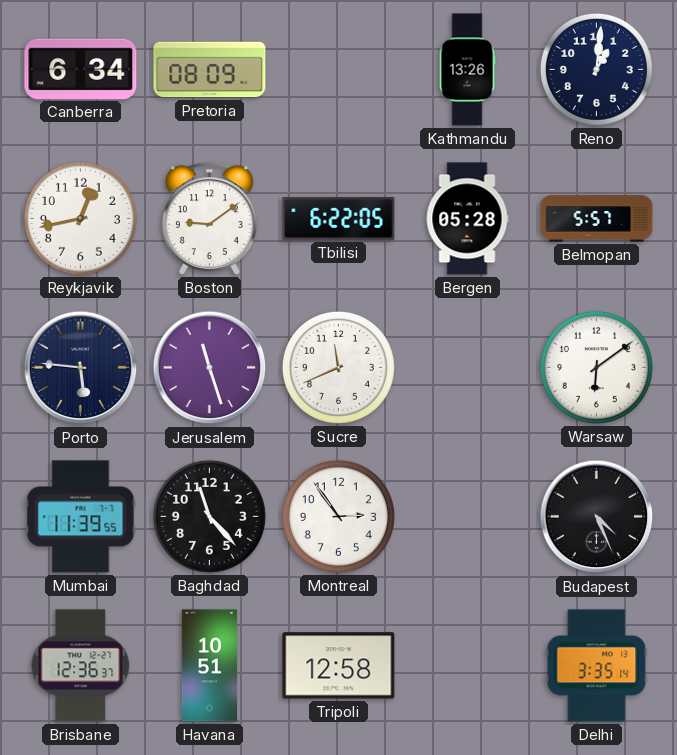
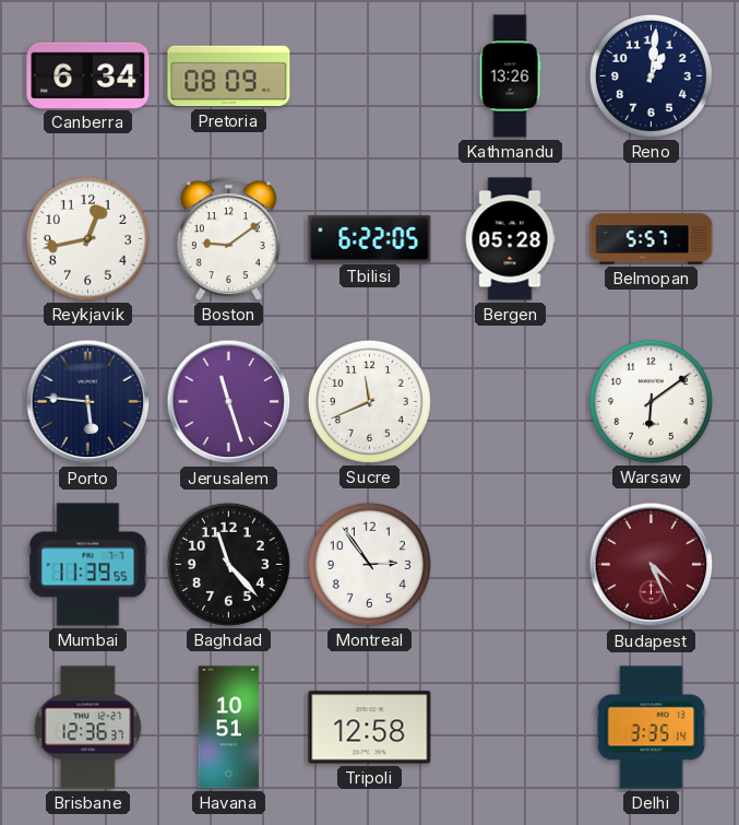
Budapest dial: black -> burgundy (652, 565)
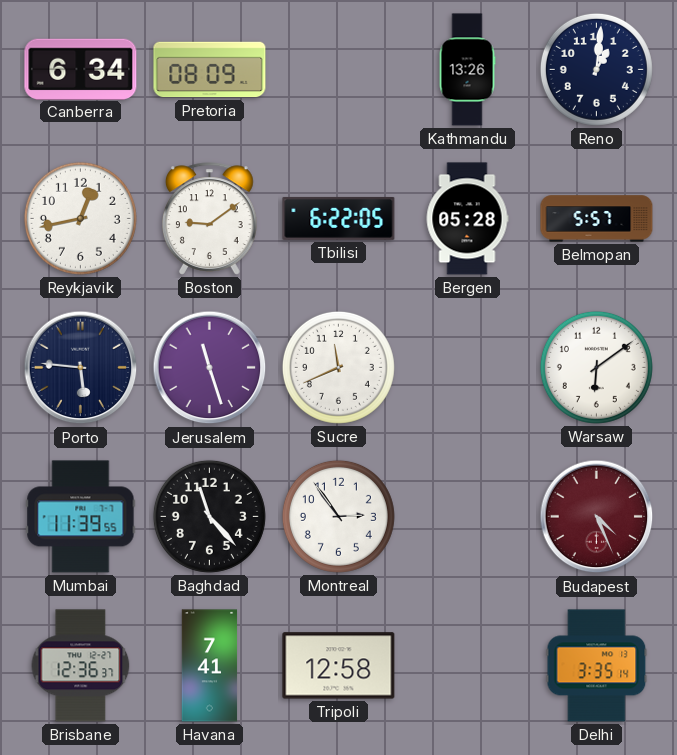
Havana: 10:51 -> 7:41 (210, 666)
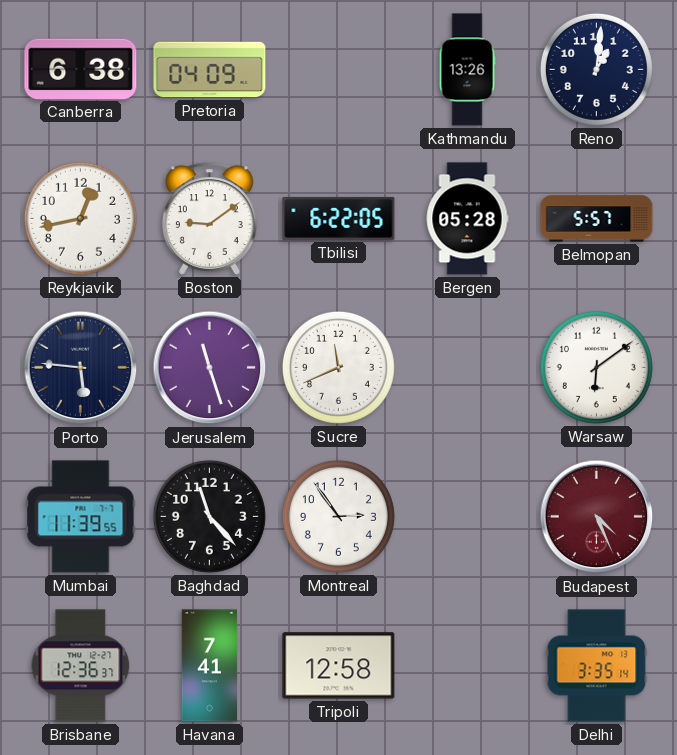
Canberra: 6:34 -> 6:38 (81, 69)
Pretoria: 08:09 -> 04:09 (210, 70)
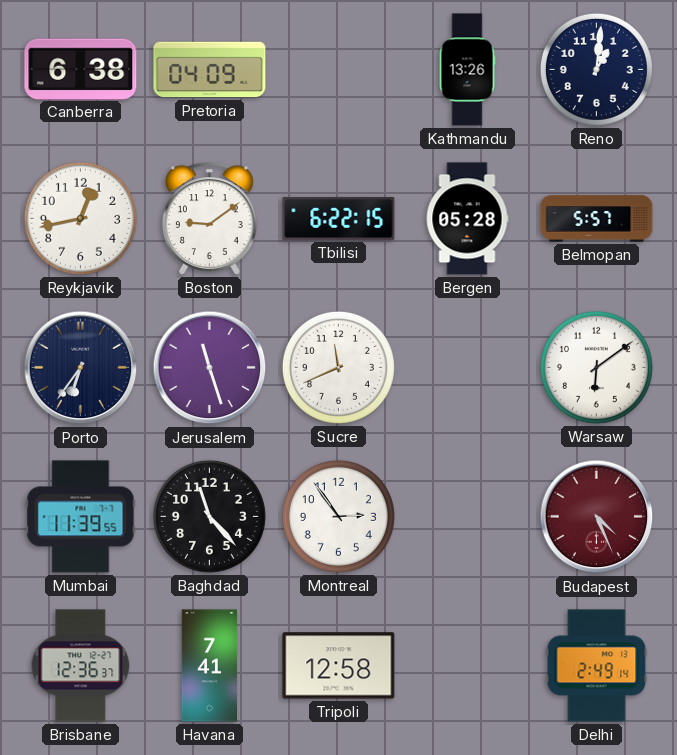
Tbilisi: 6:22:05 -> 6:22:15 (339, 218)
Porto: 5:46 -> 6:36 (81, 368)
Delhi: 3:35 -> 2:49 (597, 666)
